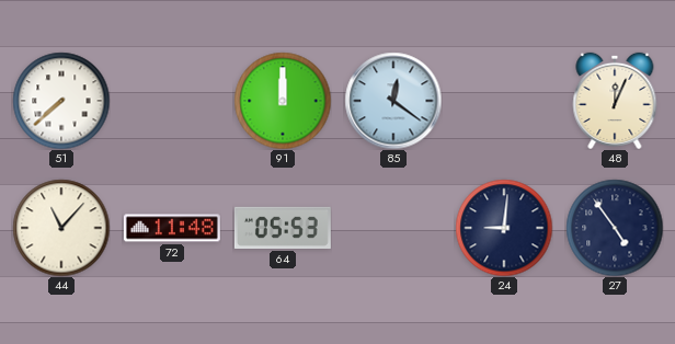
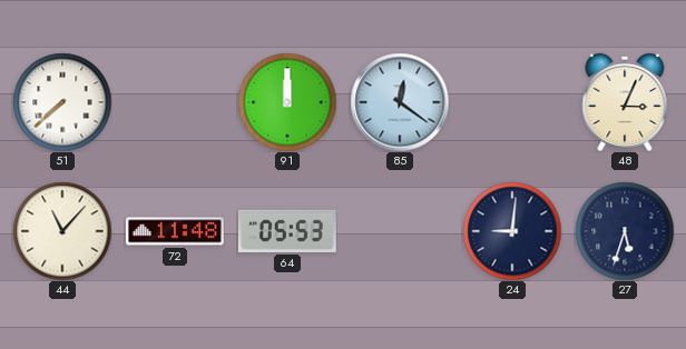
48: 12:04 -> 3:04 (625, 102)
27: 4:54 -> 5:33 (625, 231)
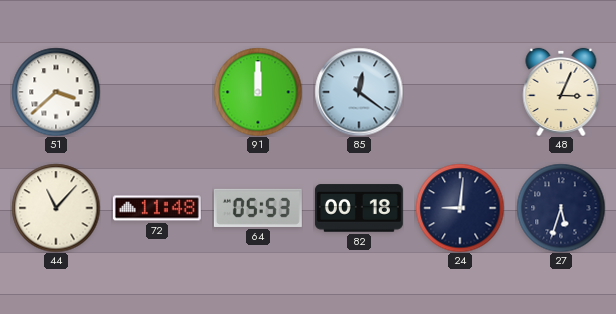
51: 7:38 -> 3:38 (56, 92)
82: none -> 00:18 (359, 208)
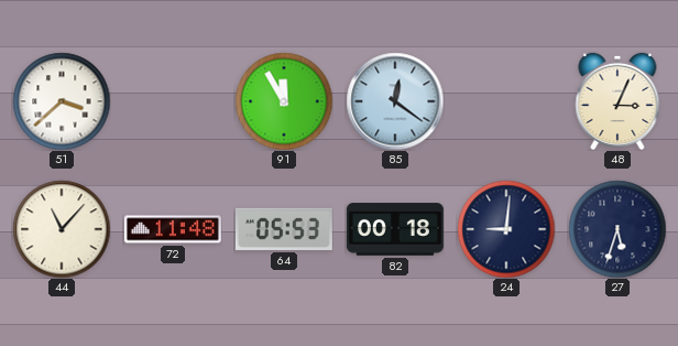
91: 12:00 -> 11:55 (284, 101)
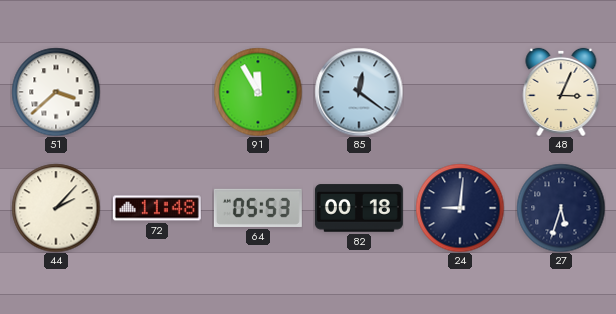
44: 11:07 -> 2:07 (56, 208)
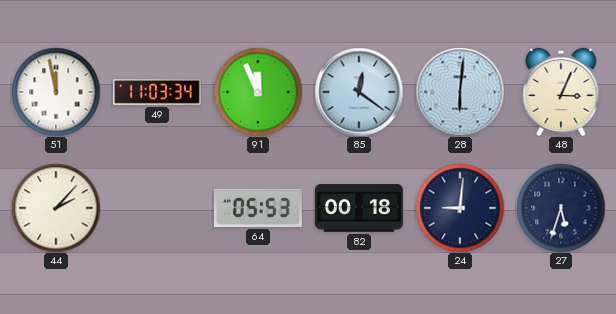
51: 3:38 -> 11:58 (56, 92)
49: none -> 11:03 (157, 92)
91: 11:55 -> 11:56 (258, 92)
28: none -> 6:01 (460, 92)
72: 11:48 -> none (157, 208)
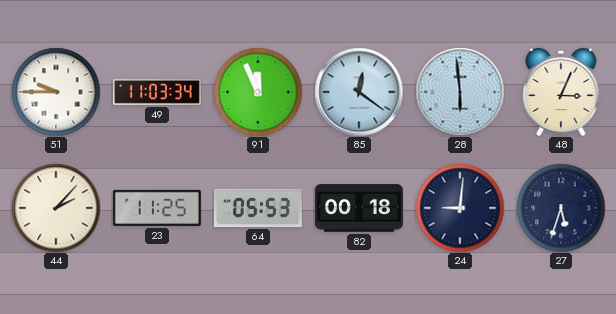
51: 11:58 -> 9:45 (56, 92)
28: 6:01 -> 5:59 (460, 92)
23: none -> 11:25 (157, 208)
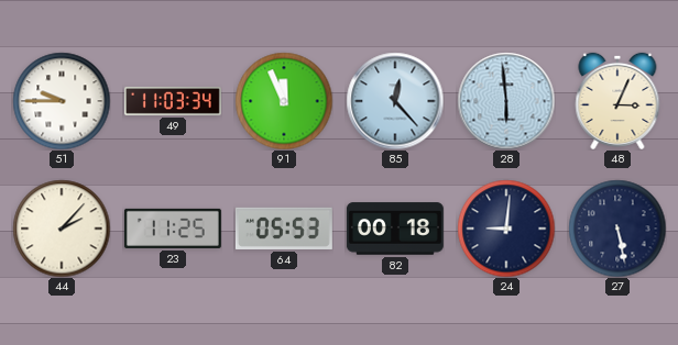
85: 12:21 -> 12:23 (395, 101)
27: 5:33 -> 5:28 (617, 229)
